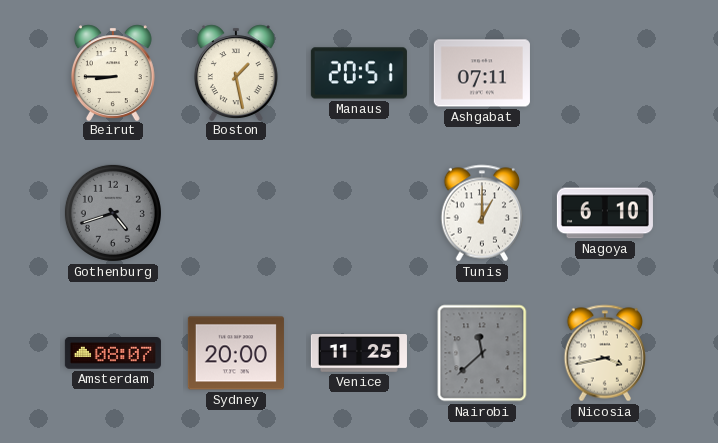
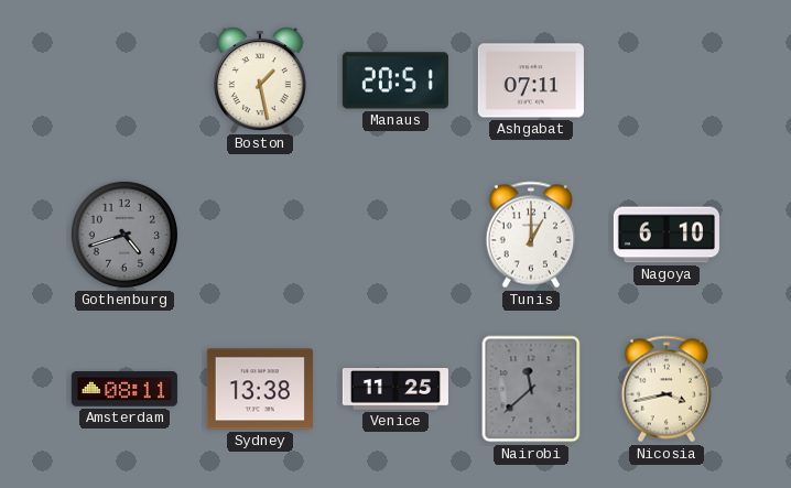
Beirut: 8:45 -> none (113, 72)
Amsterdam: 08:07 -> 08:11 (124, 389)
Sydney: 20:00 -> 13:38 (260, 389)
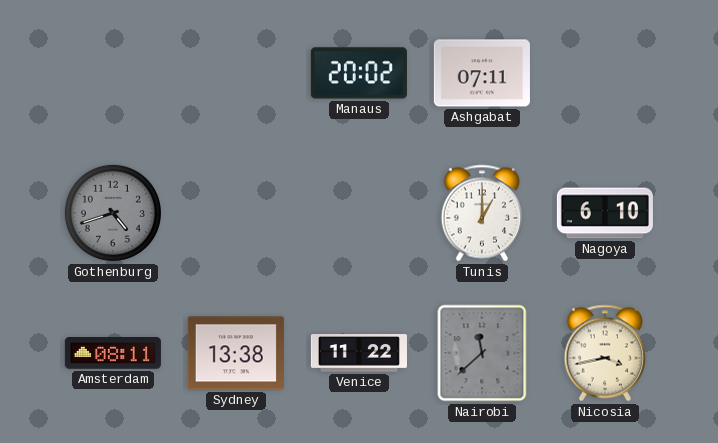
Boston: 1:28 -> none (260, 79)
Manaus: 20:51 -> 20:02 (359, 73)
Venice: 11:25 -> 11:22 (359, 353)
